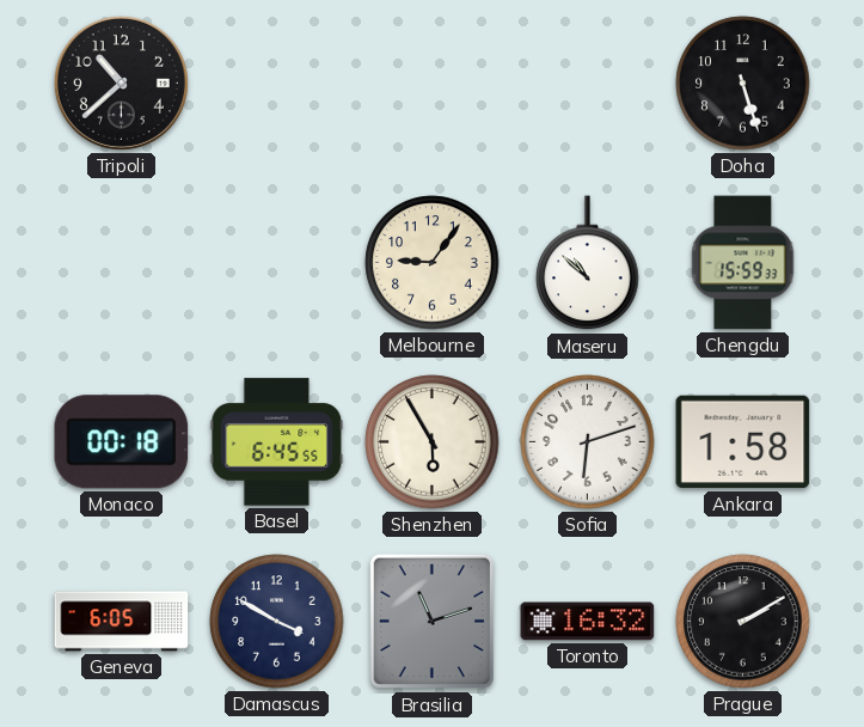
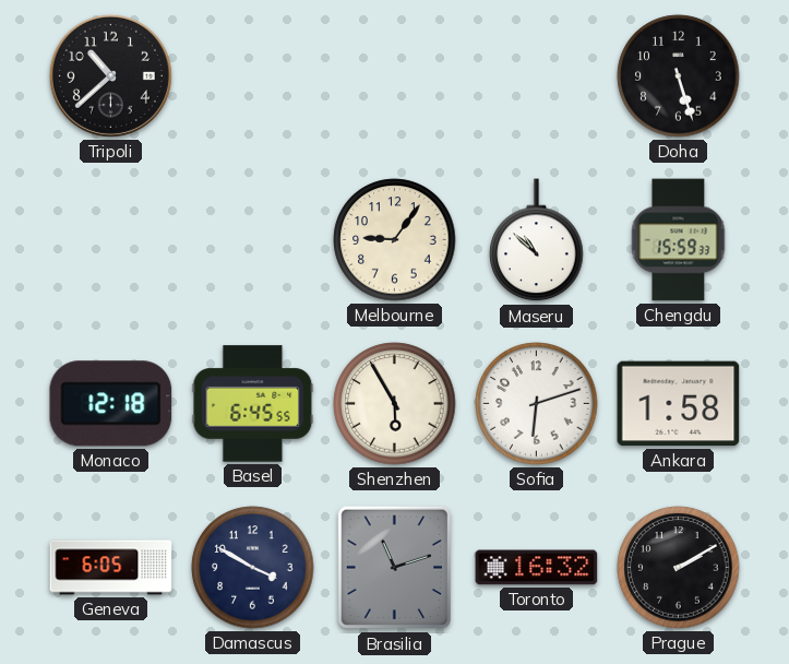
Monaco: 00:18 -> 12:18 (111, 404)
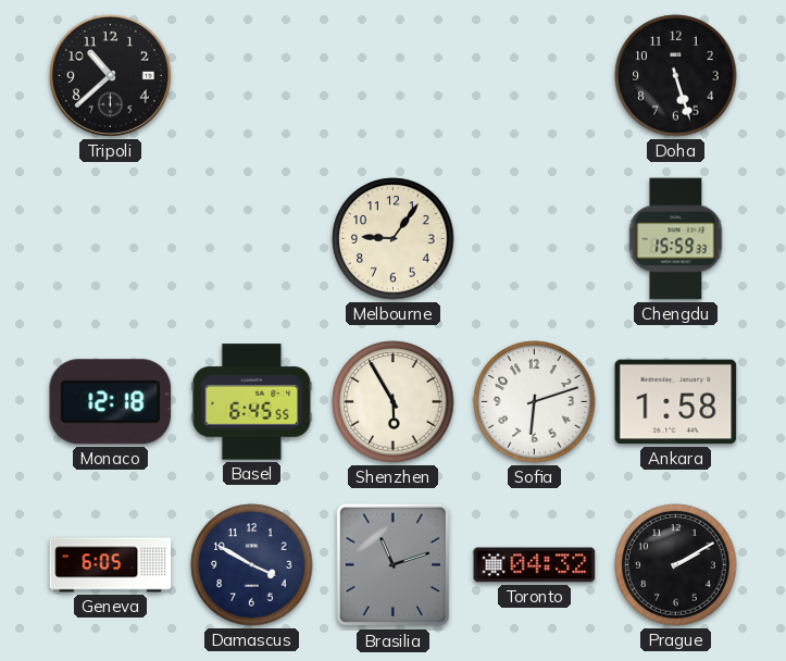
Maseru: 10:52 -> none (537, 240)
Toronto: 16:32 -> 04:32 (535, 565)
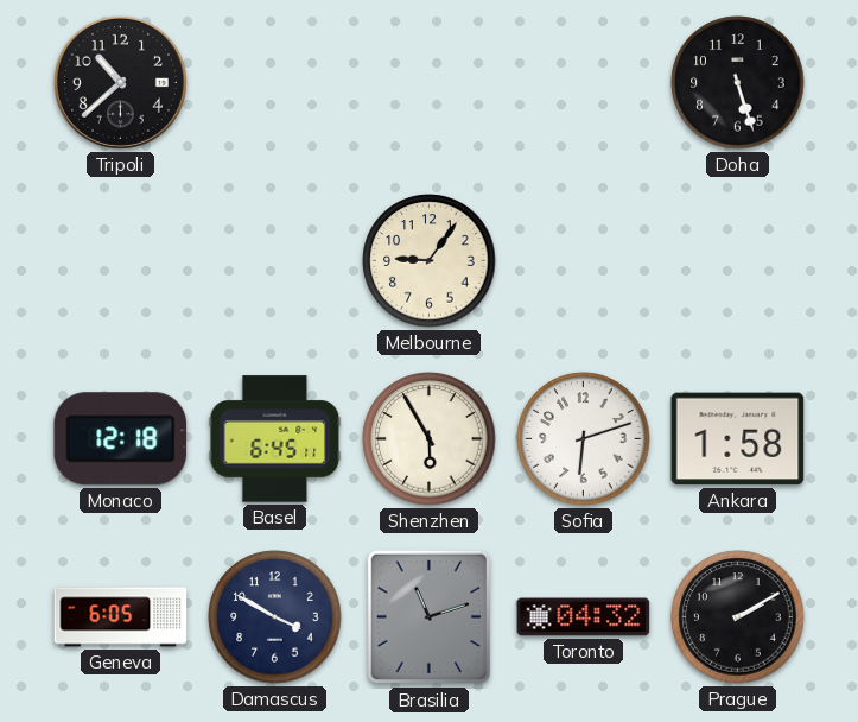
Chengdu: 15:59 -> none (676, 239)
Basel: 6:45:55 -> 6:45:11 (275, 439)
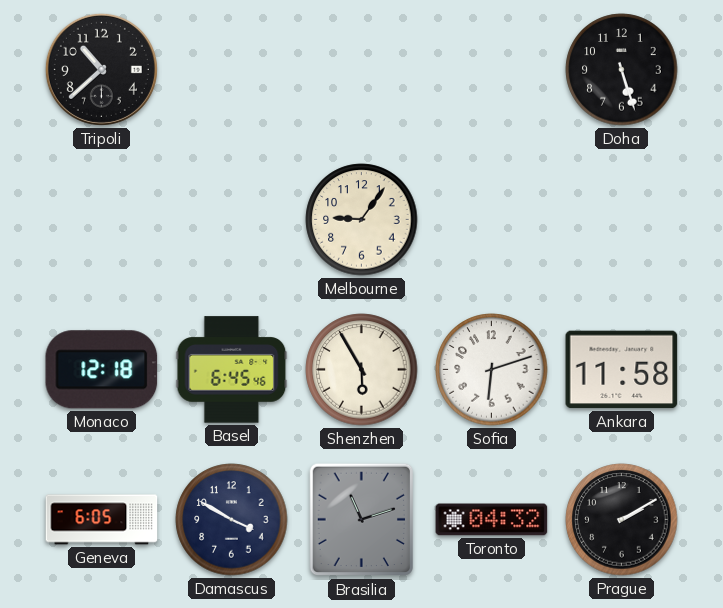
Basel: 6:45:11 -> 6:45:46 (232, 370)
Ankara: 1:58 -> 11:58 (622, 370)
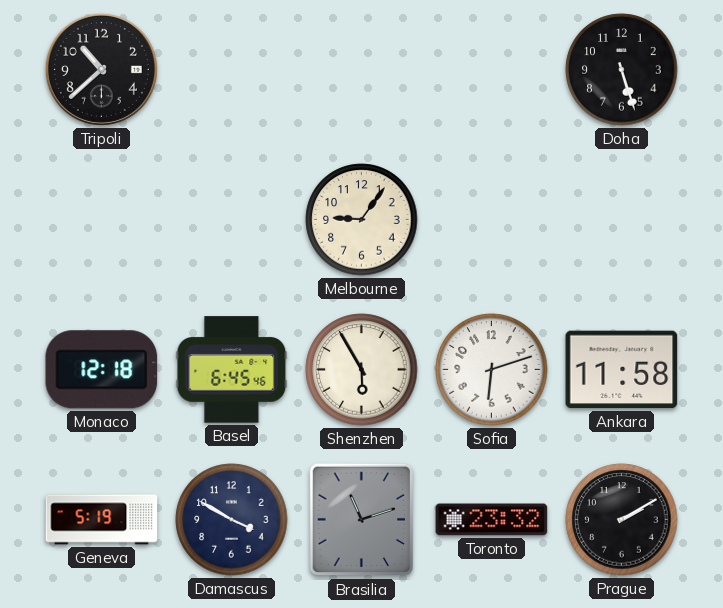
Geneva: 6:05 -> 5:19 (102, 520)
Toronto: 04:32 -> 23:32 (492, 520)
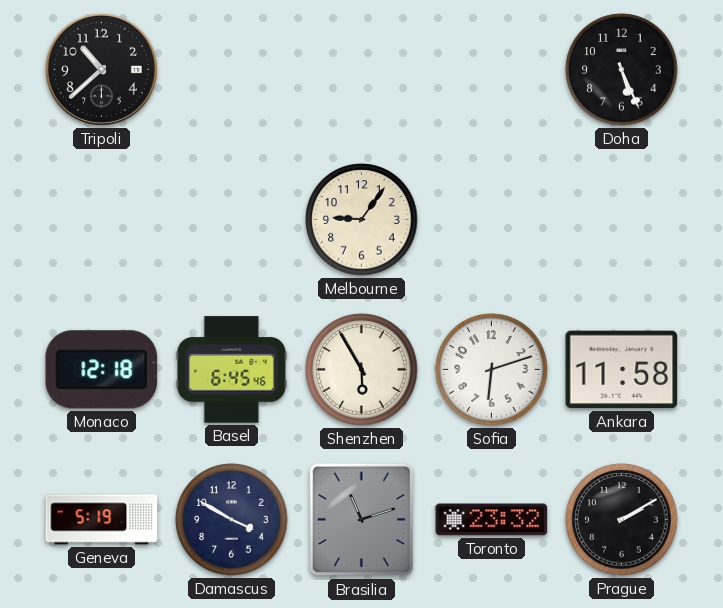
Doha: 5:27 -> 5:26 (622, 70)
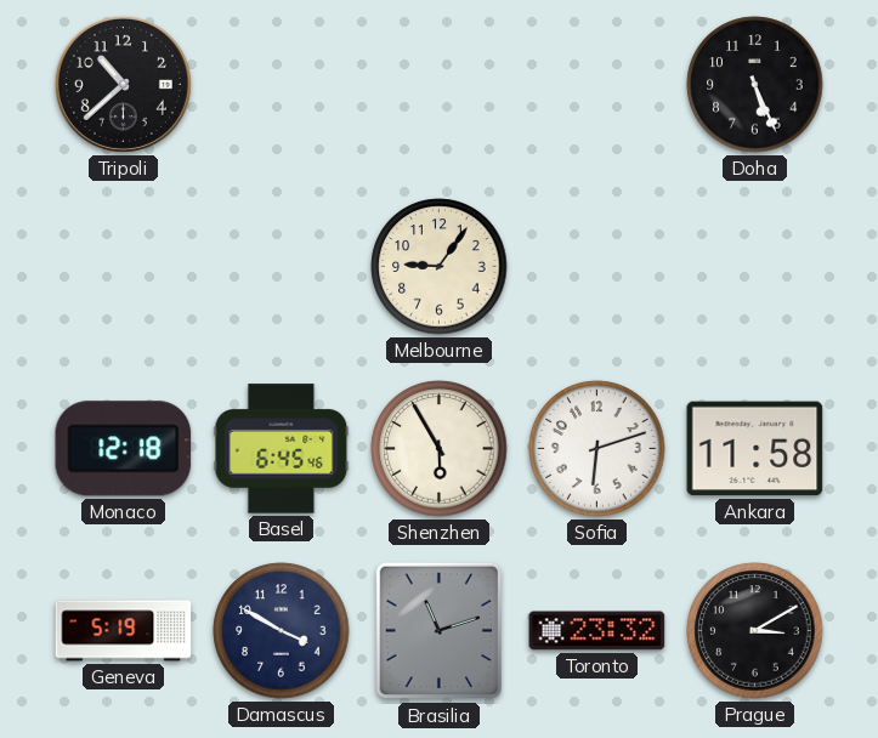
Prague: 2:10 -> 3:10 (755, 631)
